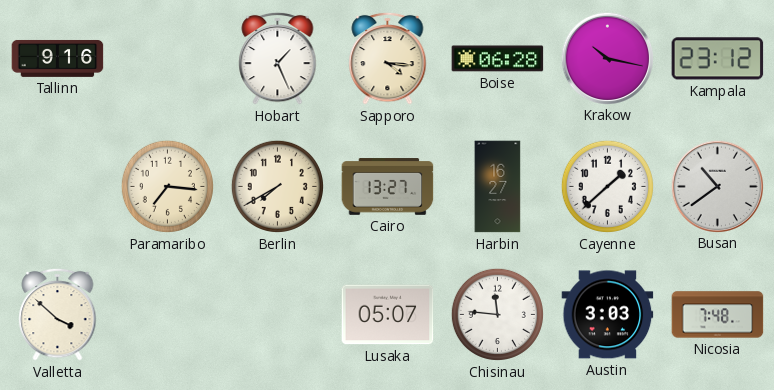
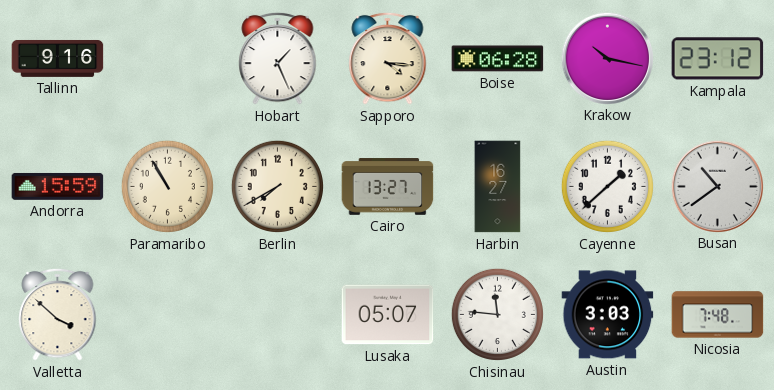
Andorra: none -> 15:59 (58, 186)
Paramaribo: 7:16 -> 10:55 (167, 186)
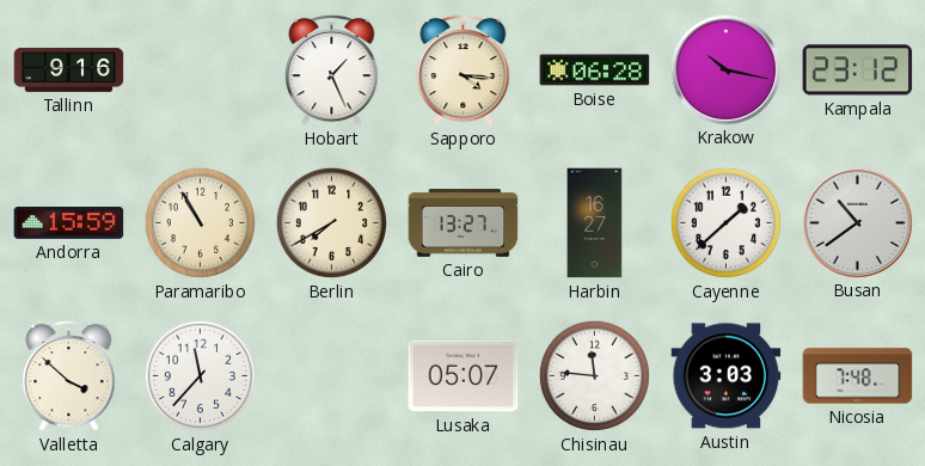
Calgary: none -> 11:37 (200, 375)
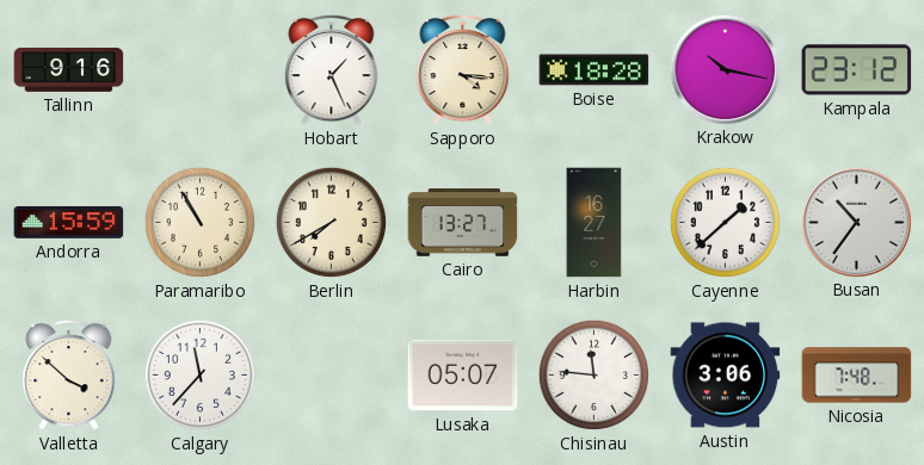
Boise: 06:28 -> 18:28 (595, 70)
Busan: 10:39 -> 10:36 (856, 222)
Austin: 3:03 -> 3:06 (726, 376)
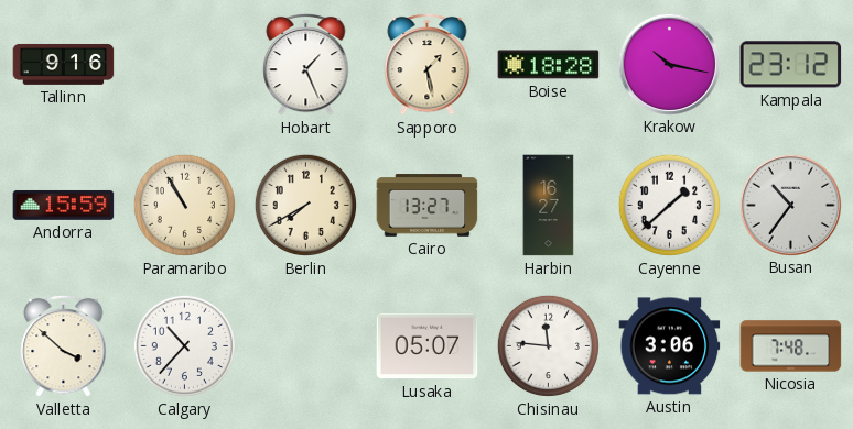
Sapporo: 4:16 -> 1:28 (428, 64)
Calgary: 11:37 -> 10:37 (184, 345)
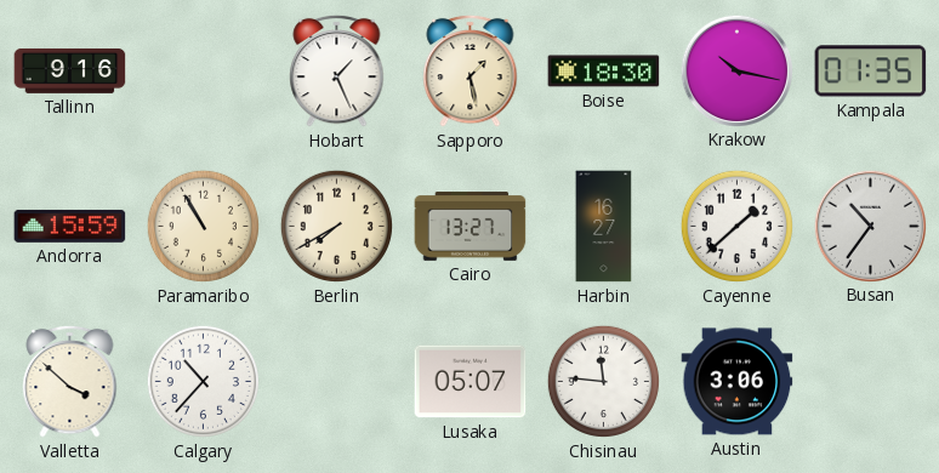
Boise: 18:28 -> 18:30 (604, 72)
Kampala: 23:12 -> 01:35 (871, 72)
Nicosia: 7:48 -> none (791, 346)
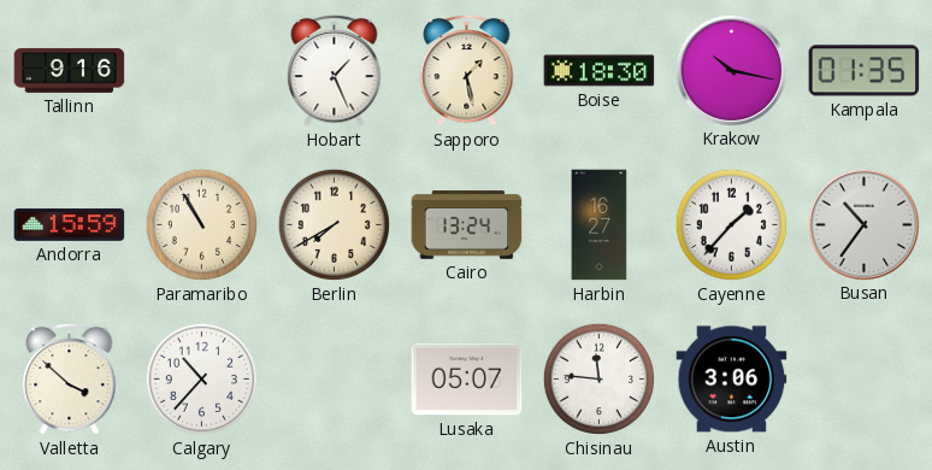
Cairo: 13:27 -> 13:24 (467, 225)
Cayenne: 1:38 -> 1:37 (731, 224)
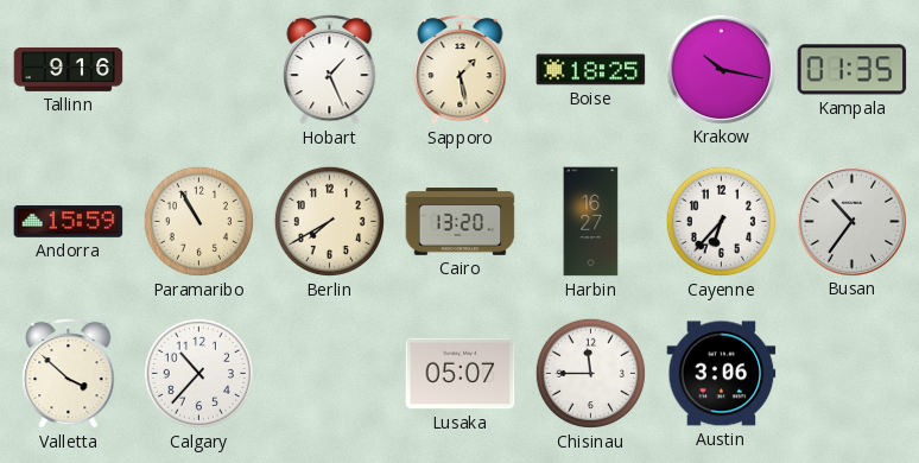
Boise: 18:30 -> 18:25 (591, 70)
Cairo: 13:24 -> 13:20 (461, 222)
Cayenne: 1:37 -> 6:37 (721, 221)
Chisinau: 11:46 -> 11:45 (590, 373)
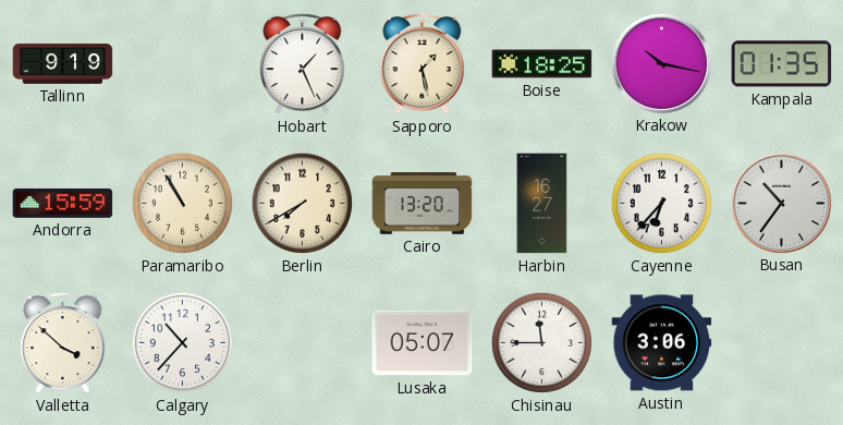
Tallinn: 9:16 -> 9:19 (63, 63)
